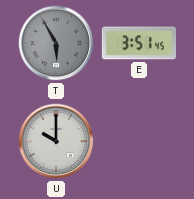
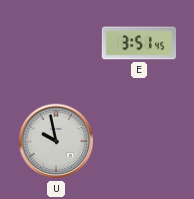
T: 5:55 -> none (56, 43)
U: 10:00 -> 9:58 (56, 141)
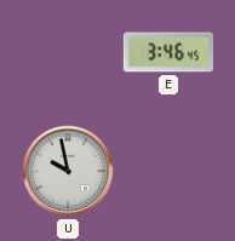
E: 3:51 -> 3:46 (167, 52)
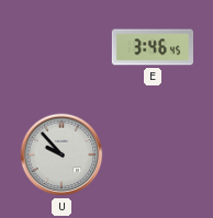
U: 9:58 -> 9:53 (61, 154)
